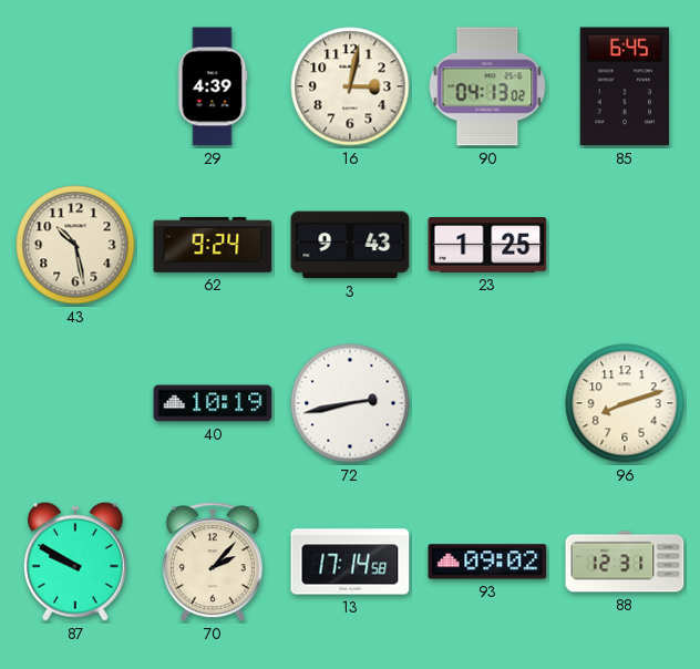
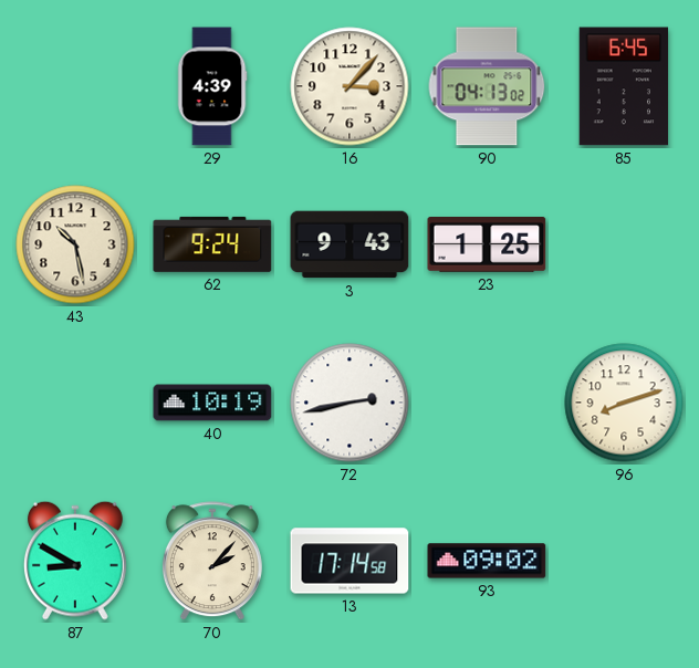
16: 3:02 -> 3:07 (349, 86)
87: 9:50 -> 8:50 (75, 561)
88: 12:31 -> none (625, 562)
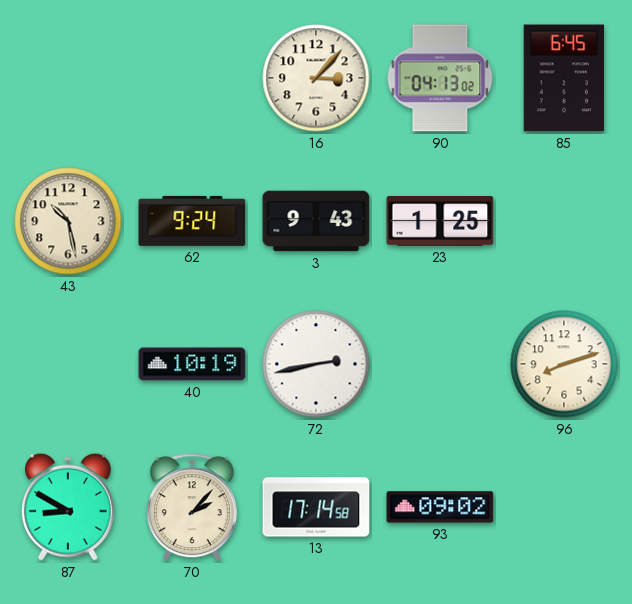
29: 4:39 -> none (212, 86)
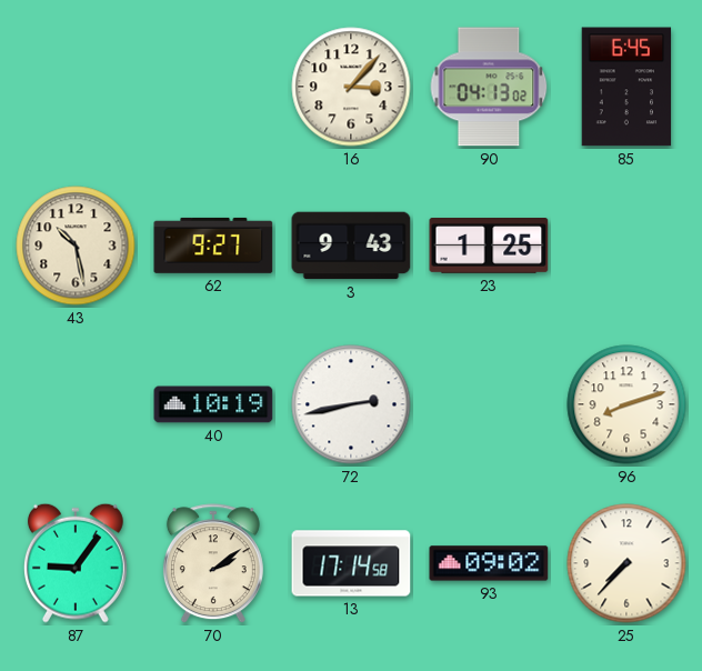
62: 9:24 -> 9:27 (213, 246)
87: 8:50 -> 9:06 (76, 563)
70: 2:07 -> 2:09 (213, 564)
25: none -> 7:37 (626, 563)
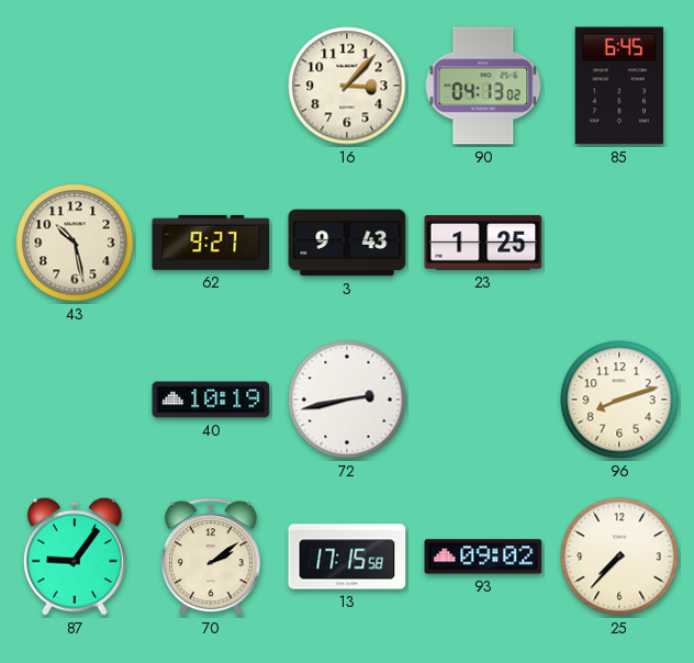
13: 17:14 -> 17:15 (347, 557)
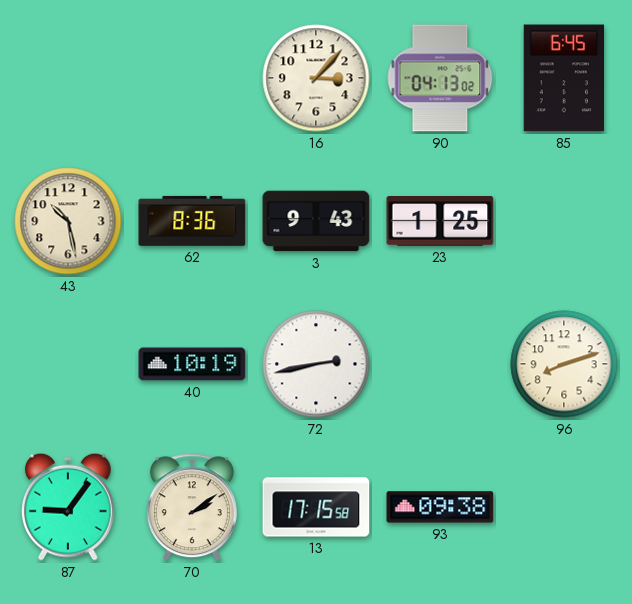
62: 9:27 -> 8:36 (192, 221)
93: 09:02 -> 09:38 (440, 507)
25: 7:37 -> none (619, 557)
